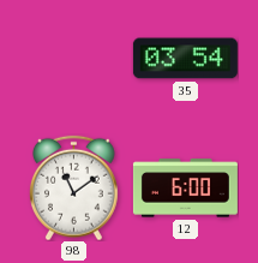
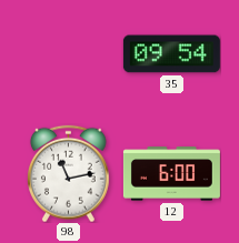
35: 03:54 -> 09:54 (171, 54)
98: 11:09 -> 11:13 (69, 173)
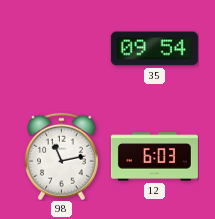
12: 6:00 -> 6:03 (154, 157)
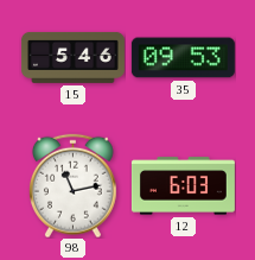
15: none -> 5:46 (72, 58)
35: 09:54 -> 09:53 (183, 58)
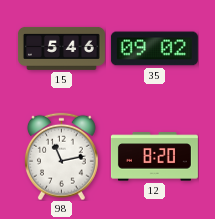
35: 09:53 -> 09:02 (154, 49)
12: 6:03 -> 8:20 (154, 157)
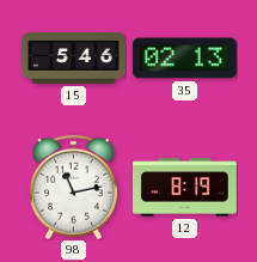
35: 09:02 -> 02:13 (184, 59)
12: 8:20 -> 8:19 (184, 188)
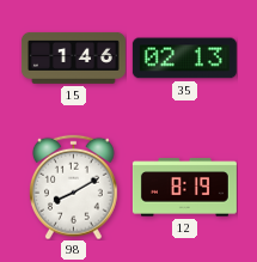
15: 5:46 -> 1:46 (73, 59)
98: 11:13 -> 8:10 (74, 187)
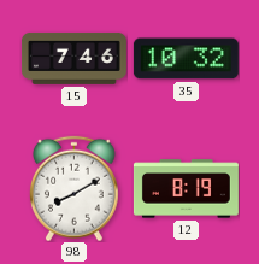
15: 1:46 -> 7:46 (73, 59)
35: 02:13 -> 10:32 (186, 59)
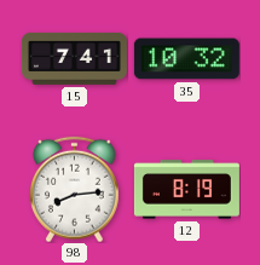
15: 7:46 -> 7:41 (74, 59)
98: 8:10 -> 8:14 (75, 189)
